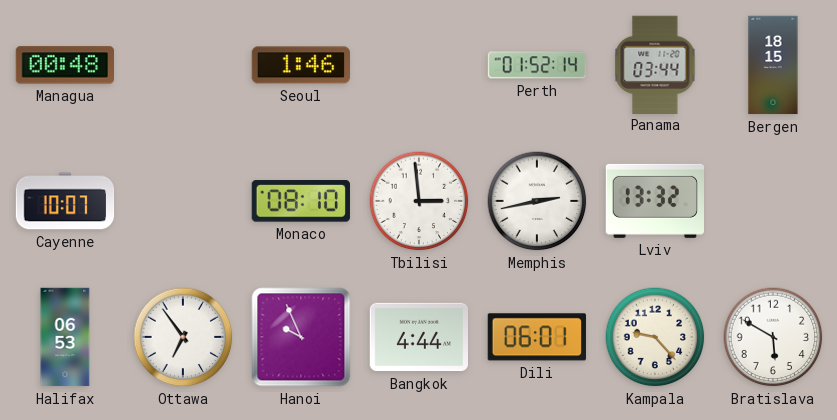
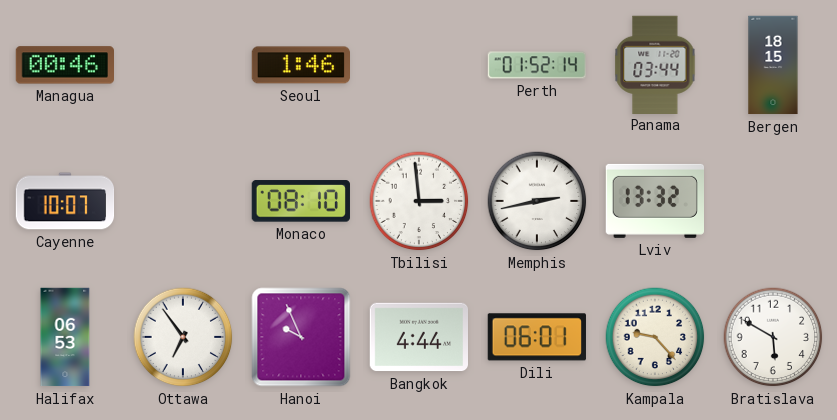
Managua: 00:48 -> 00:46 (64, 65)
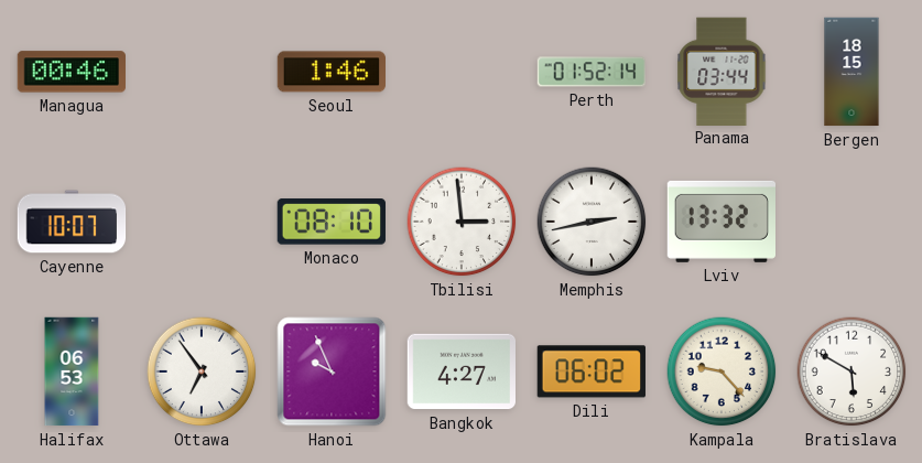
Bangkok: 4:44 -> 4:27 (460, 372)
Dili: 06:01 -> 06:02 (592, 372)
